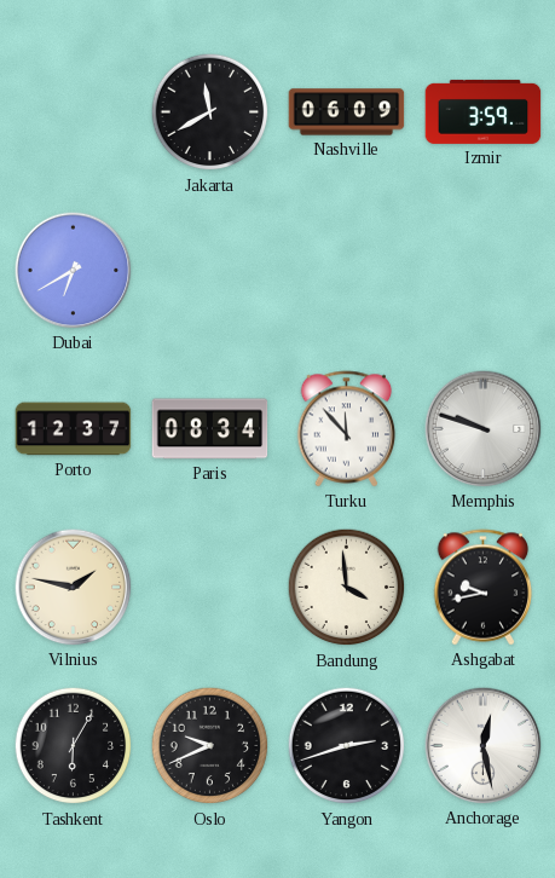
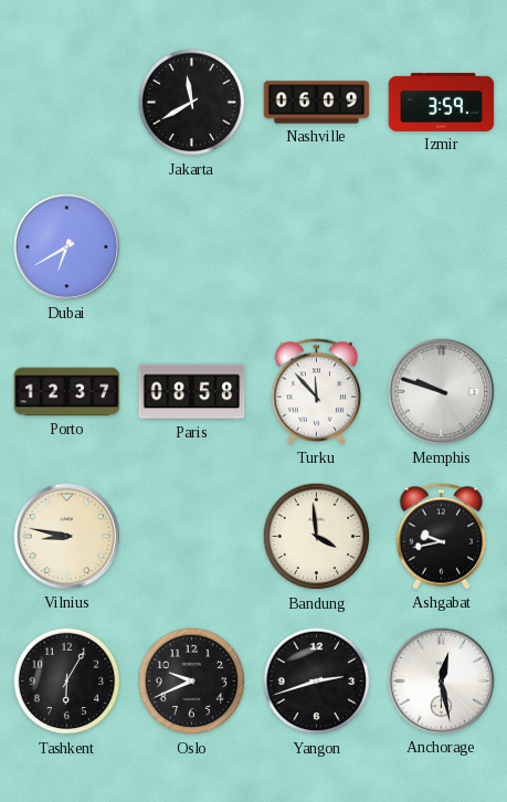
Paris: 08:34 -> 08:58 (192, 392)
Vilnius: 1:47 -> 8:47 (67, 537)
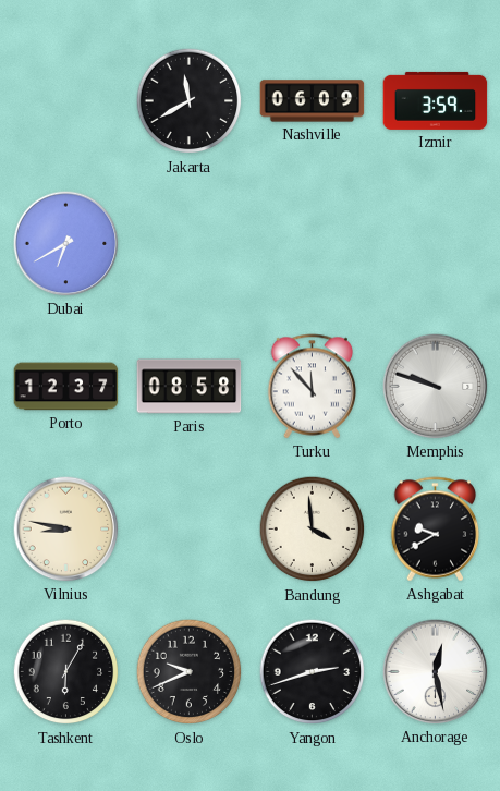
Ashgabat: 9:43 -> 9:40 (436, 530)
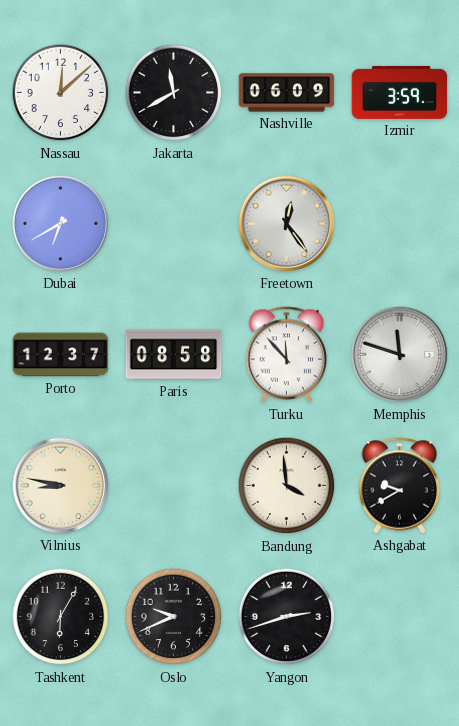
Nassau: none -> 12:08 (61, 93)
Freetown: none -> 12:24 (287, 224)
Memphis: 9:48 -> 11:48 (400, 355)
Anchorage: 12:28 -> none (436, 672)
